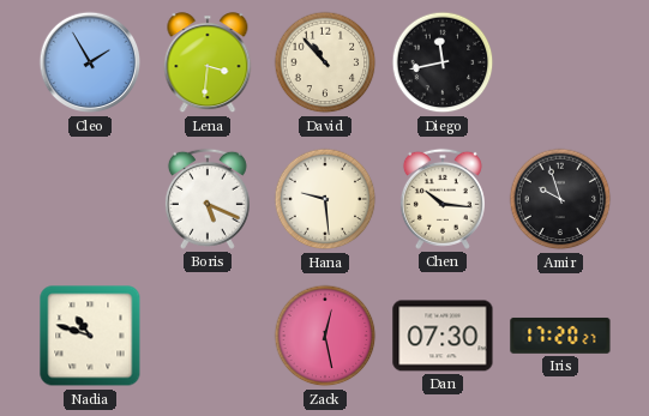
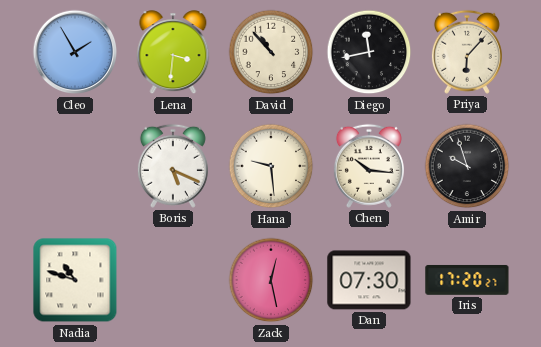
Priya: none -> 6:07 (467, 52)
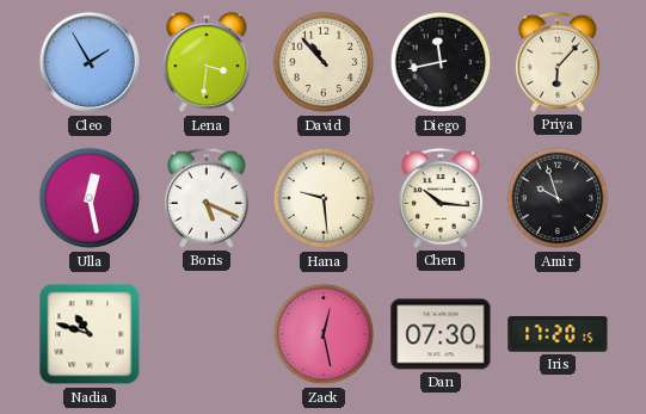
Ulla: none -> 12:28 (90, 198)
Iris: 17:20:27 -> 17:20:15 (558, 334)
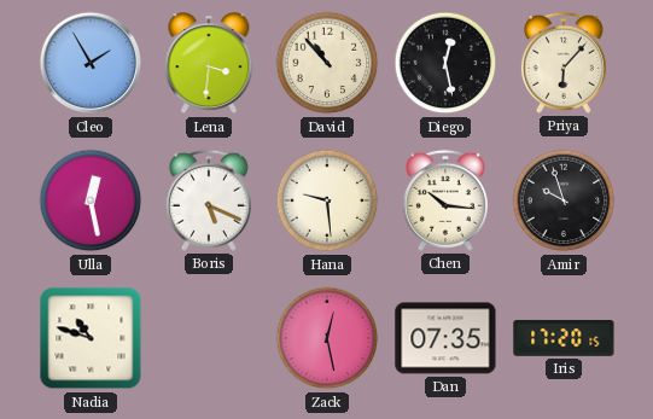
Diego: 11:43 -> 12:28 (445, 63)
Dan: 07:30 -> 07:35 (445, 338)
